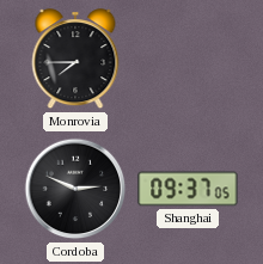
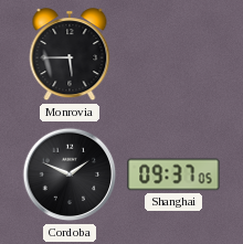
Monrovia: 7:45 -> 5:45 (70, 55)
Cordoba: 2:49 -> 1:49 (70, 174)
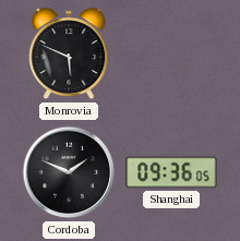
Monrovia: 5:45 -> 5:49 (69, 55)
Shanghai: 09:37 -> 09:36 (171, 172)
